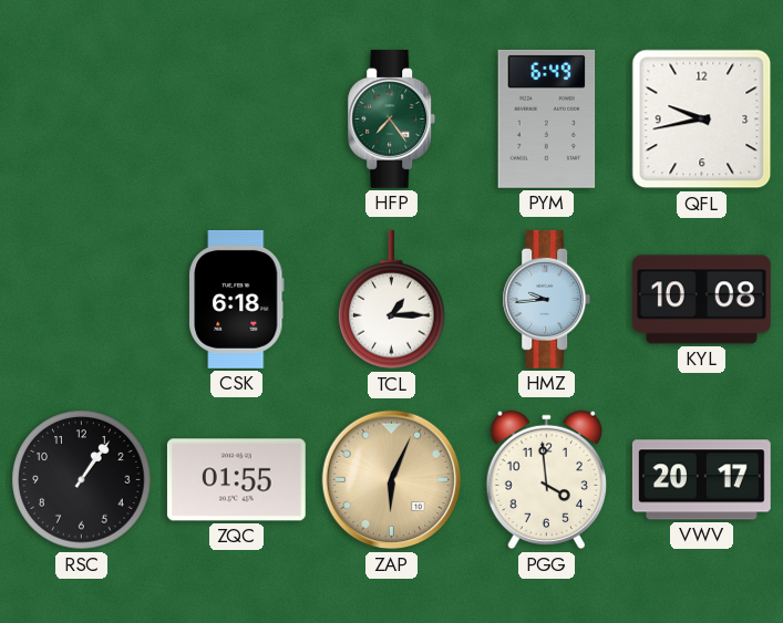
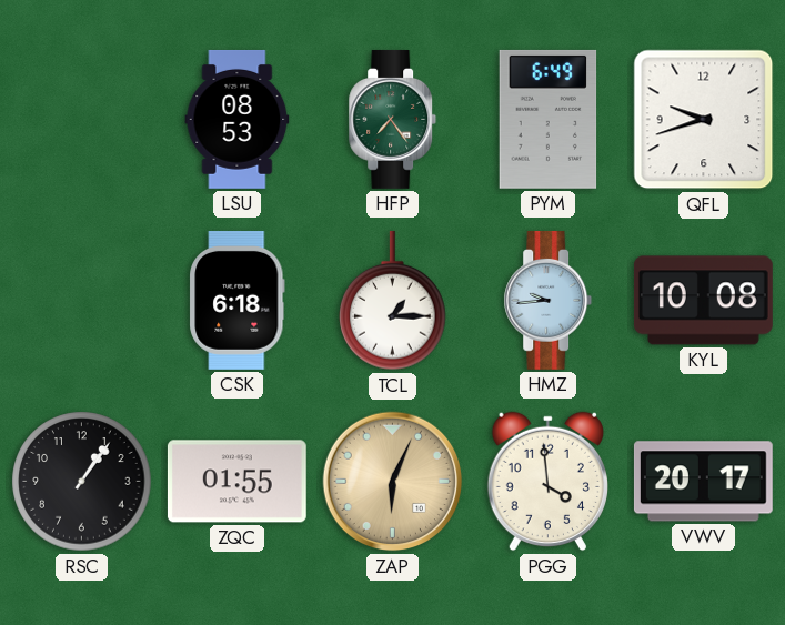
LSU: none -> 08:53 (238, 119)
QFL: 9:43 -> 9:42 (704, 120)
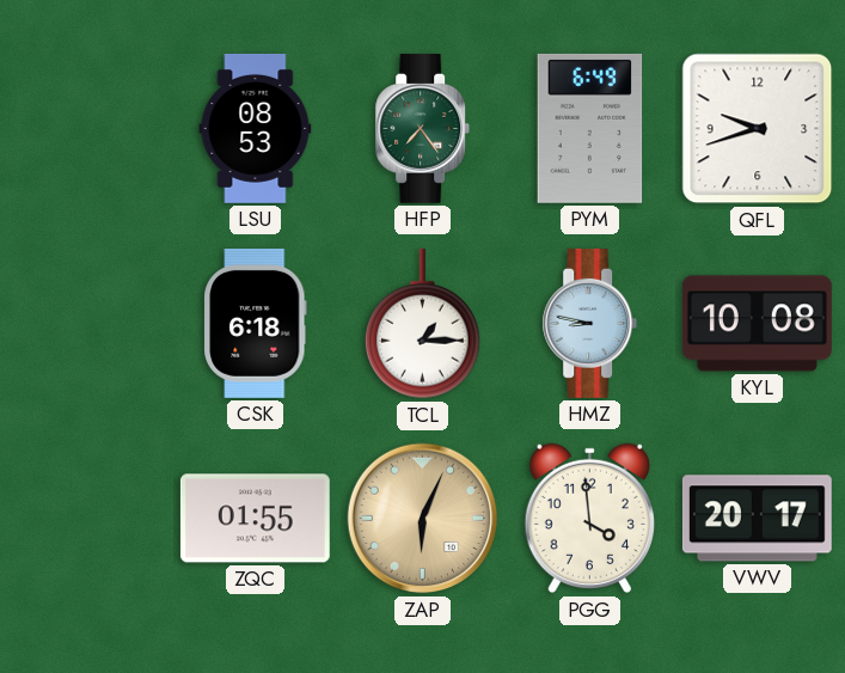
HMZ: 9:44 -> 8:47 (590, 323)
RSC: 1:06 -> none (82, 482)
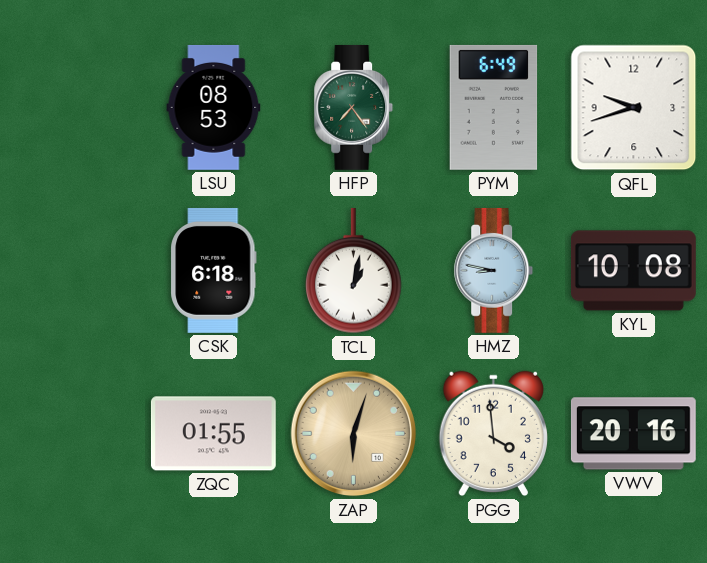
TCL: 1:15 -> 1:02 (354, 271)
ZAP: 6:04 -> 6:03 (354, 434)
VWV: 20:17 -> 20:16 (633, 434)
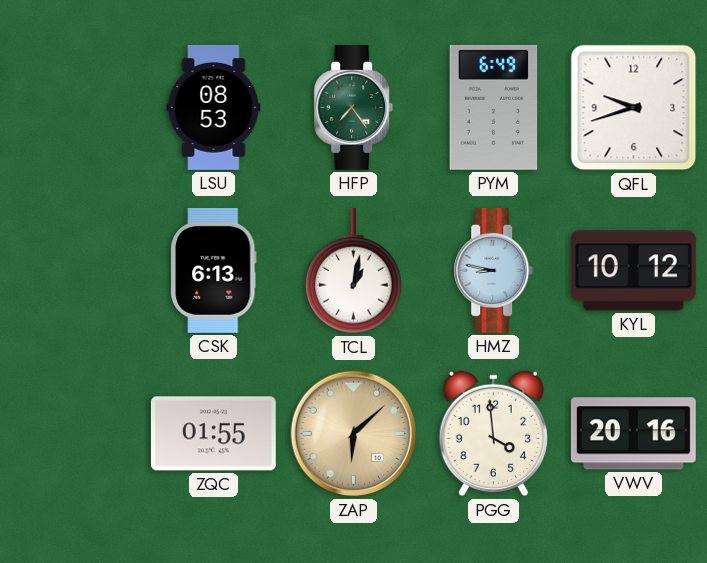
CSK: 6:18 -> 6:13 (214, 270)
KYL: 10:08 -> 10:12 (633, 271)
ZAP: 6:03 -> 6:08 (354, 434)
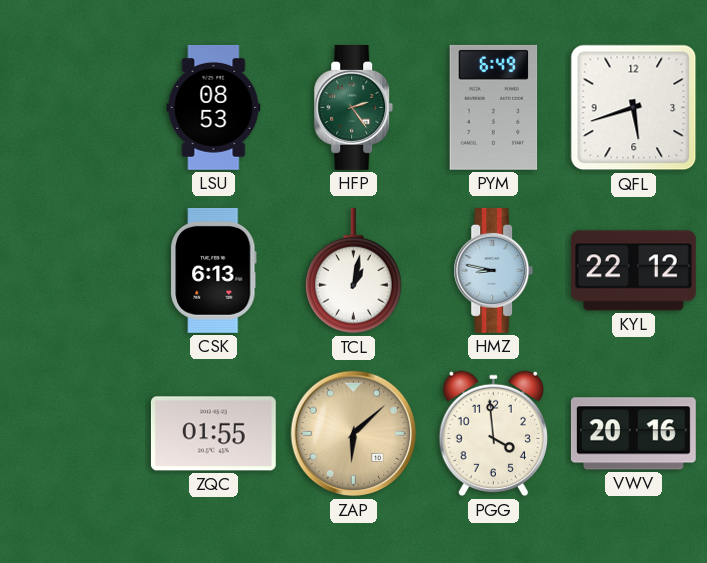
HFP: 7:24 -> 2:24 (354, 107)
QFL: 9:42 -> 5:42 (634, 108)
KYL: 10:12 -> 22:12 (633, 271)
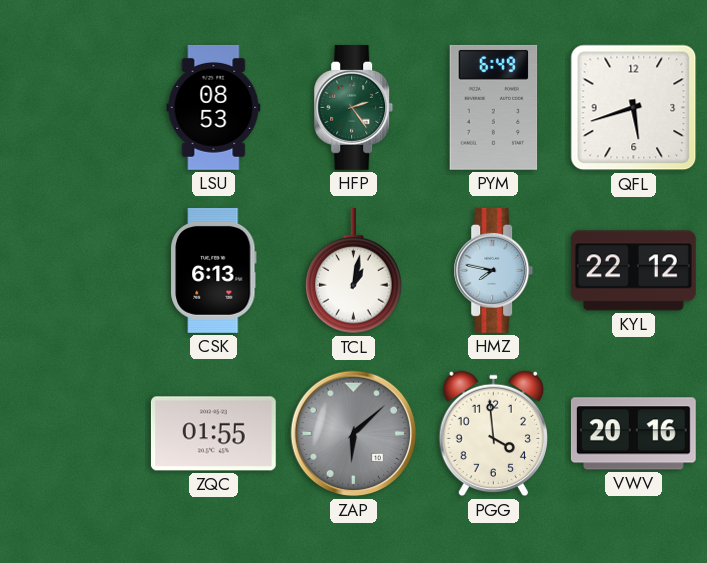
HMZ: 8:47 -> 7:47 (494, 270)
ZAP dial: champagne -> grey (354, 434)
